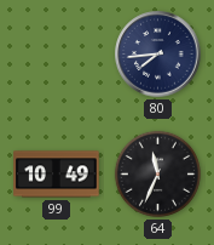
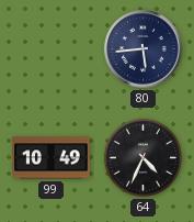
80: 7:44 -> 5:44 (144, 49)
64: 11:34 -> 4:34 (142, 157)
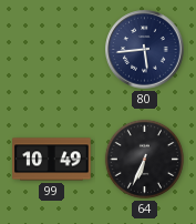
64: 4:34 -> 6:34 (144, 159)
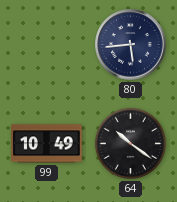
64: 6:34 -> 10:21 (130, 143)
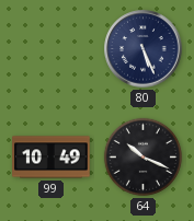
80: 5:44 -> 5:26 (144, 49)
64: 10:21 -> 10:19 (142, 156)
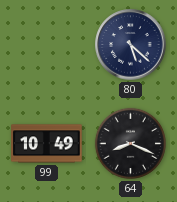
80: 5:26 -> 5:22 (131, 45)
64: 10:19 -> 8:19 (130, 143)
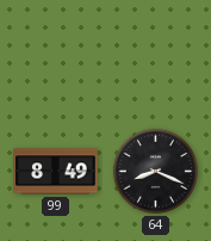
80: 5:22 -> none (131, 45)
99: 10:49 -> 8:49 (56, 172)
